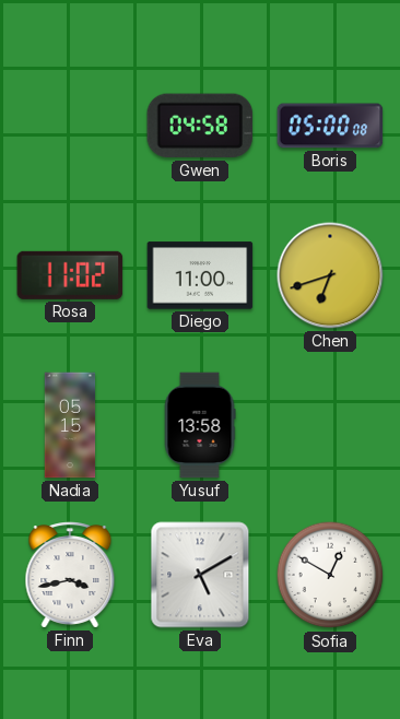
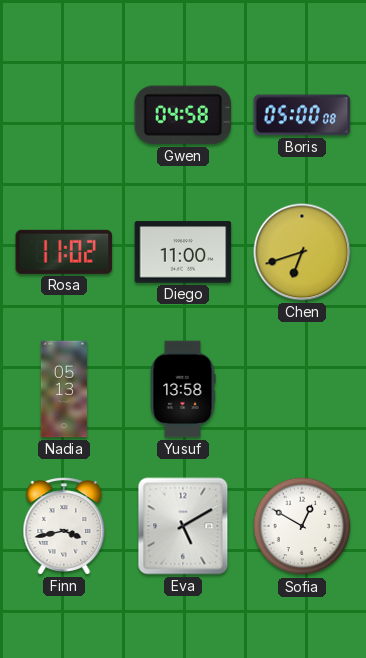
Nadia: 05:15 -> 05:13 (64, 389)
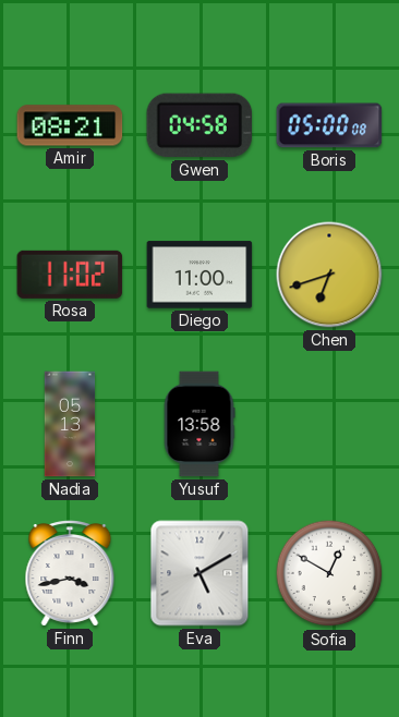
Amir: none -> 08:21 (70, 125)
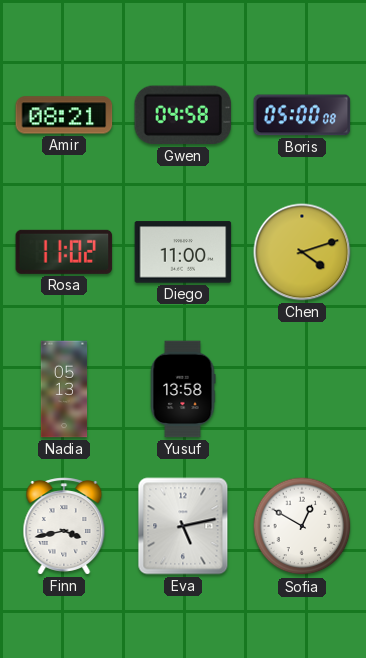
Chen: 6:42 -> 4:12 (302, 252)
Eva: 5:10 -> 5:13 (183, 526)
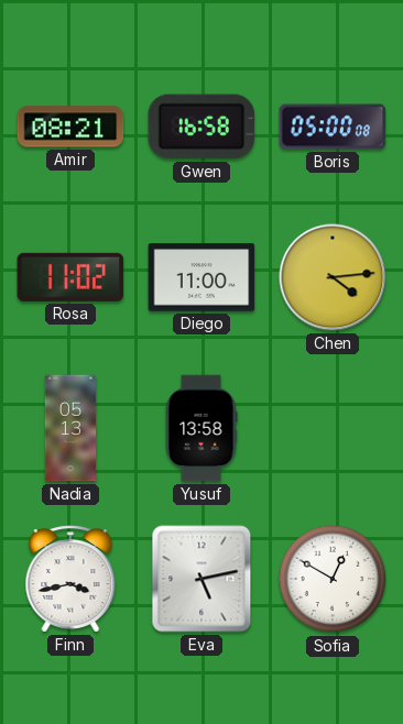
Gwen: 04:58 -> 16:58 (201, 127)
Chen: 4:12 -> 4:14 (333, 277)
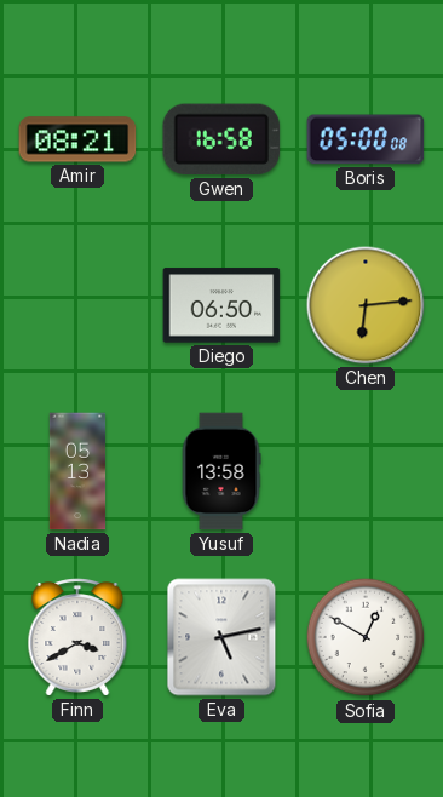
Rosa: 11:02 -> none (70, 277)
Diego: 11:00 -> 06:50 (221, 305)
Chen: 4:14 -> 6:14 (366, 305)
Finn: 3:43 -> 3:40 (77, 637)
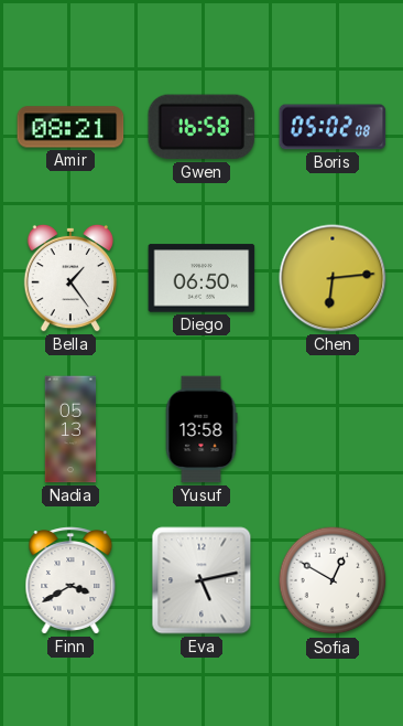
Boris: 05:00 -> 05:02 (333, 127)
Bella: none -> 1:24 (70, 278)
